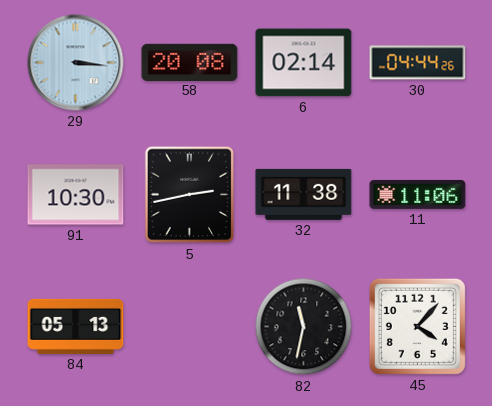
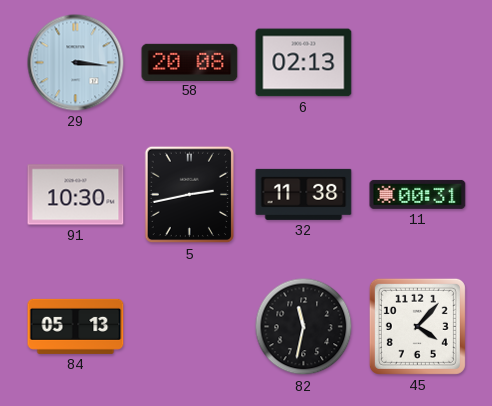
6: 02:14 -> 02:13 (304, 63)
30: 04:44 -> none (418, 63)
11: 11:06 -> 00:31 (418, 194)
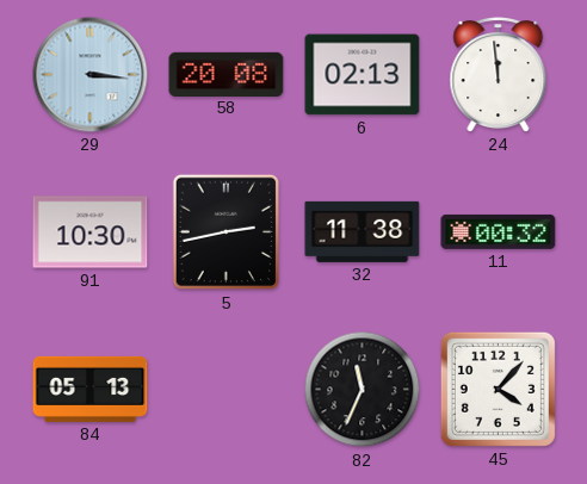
24: none -> 11:59 (499, 75)
11: 00:31 -> 00:32 (499, 231)
82: 11:32 -> 11:34 (363, 390)
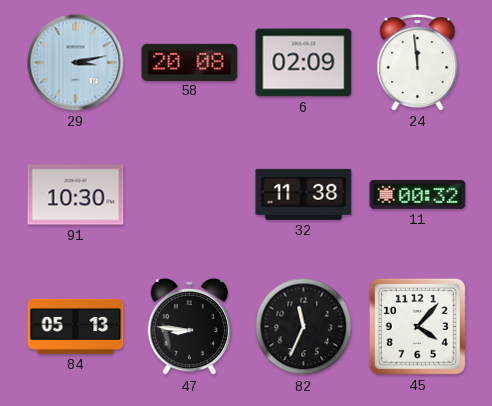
29: 3:16 -> 3:13 (76, 63)
6: 02:13 -> 02:09 (304, 63)
5: 2:43 -> none (227, 232)
47: none -> 8:46 (189, 327)
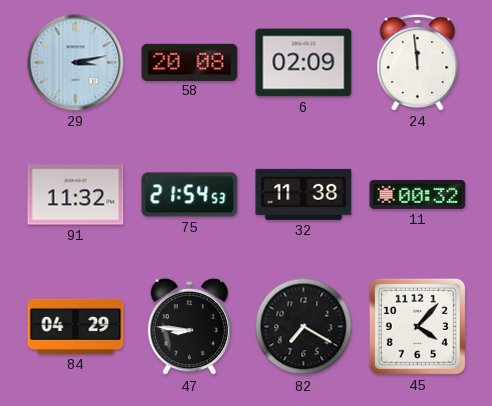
91: 10:30 -> 11:32 (76, 195)
75: none -> 21:54 (190, 195)
84: 05:13 -> 04:29 (76, 326)
82: 11:34 -> 7:20 (304, 327)
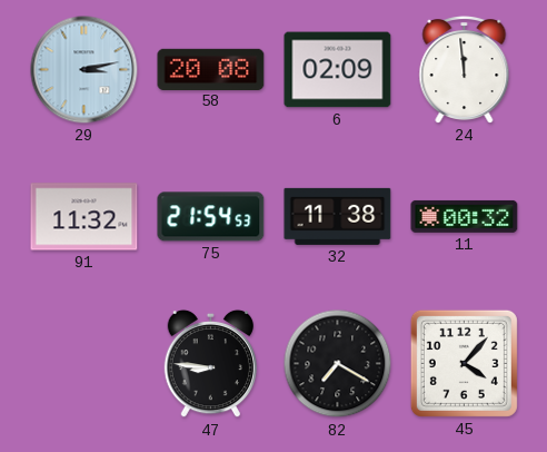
84: 04:29 -> none (76, 326)
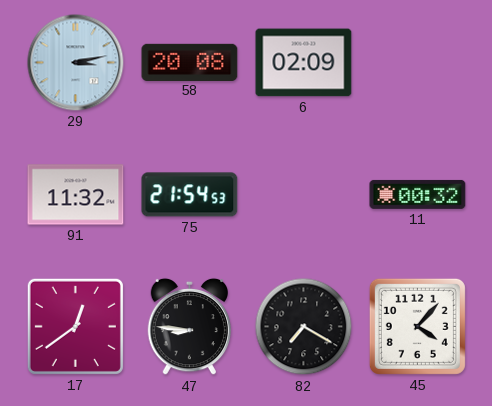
24: 11:59 -> none (465, 70)
32: 11:38 -> none (338, 216)
17: none -> 12:39 (75, 326)
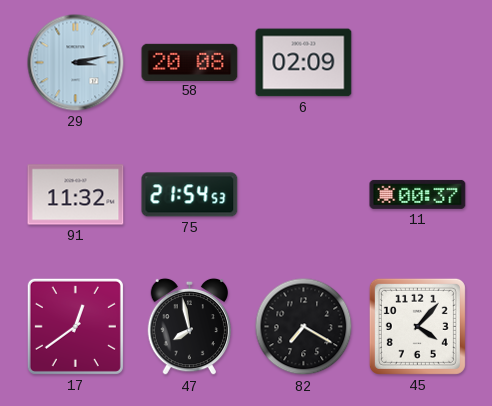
11: 00:32 -> 00:37 (418, 194)
47: 8:46 -> 7:58 (189, 327)
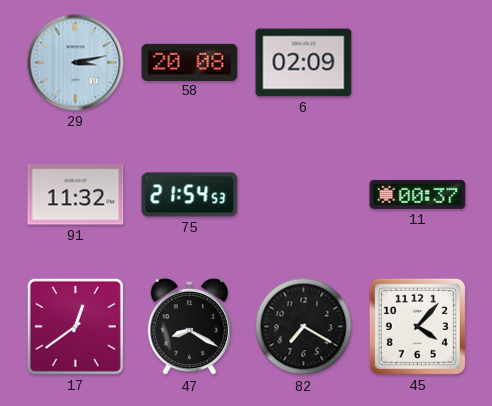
47: 7:58 -> 8:20 (189, 327)
